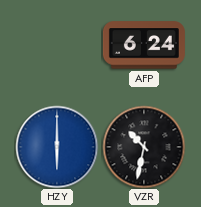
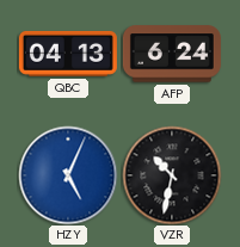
QBC: none -> 04:13 (68, 54)
HZY: 6:00 -> 5:04 (68, 175)
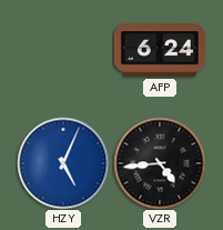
QBC: 04:13 -> none (68, 54)
VZR: 10:32 -> 4:44 (160, 163)
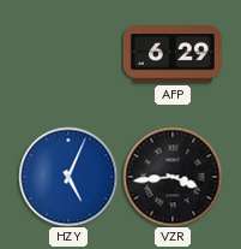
AFP: 6:24 -> 6:29 (173, 54)
VZR: 4:44 -> 3:44 (173, 177)
